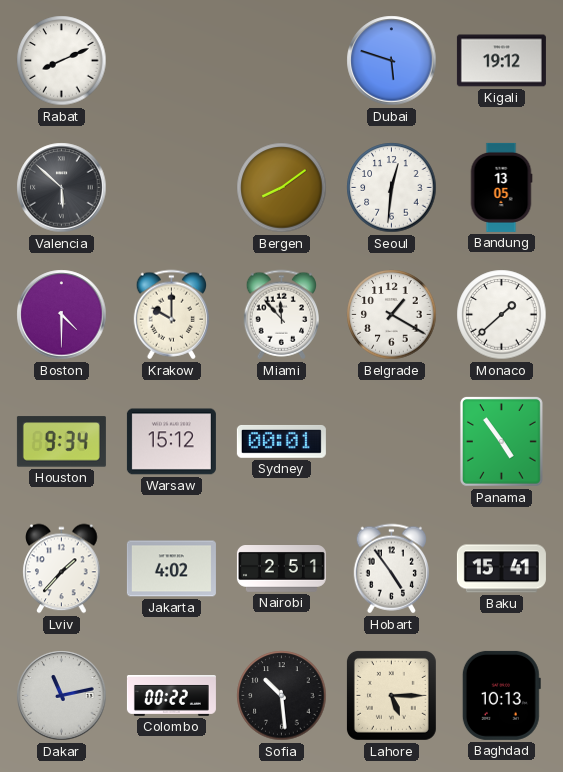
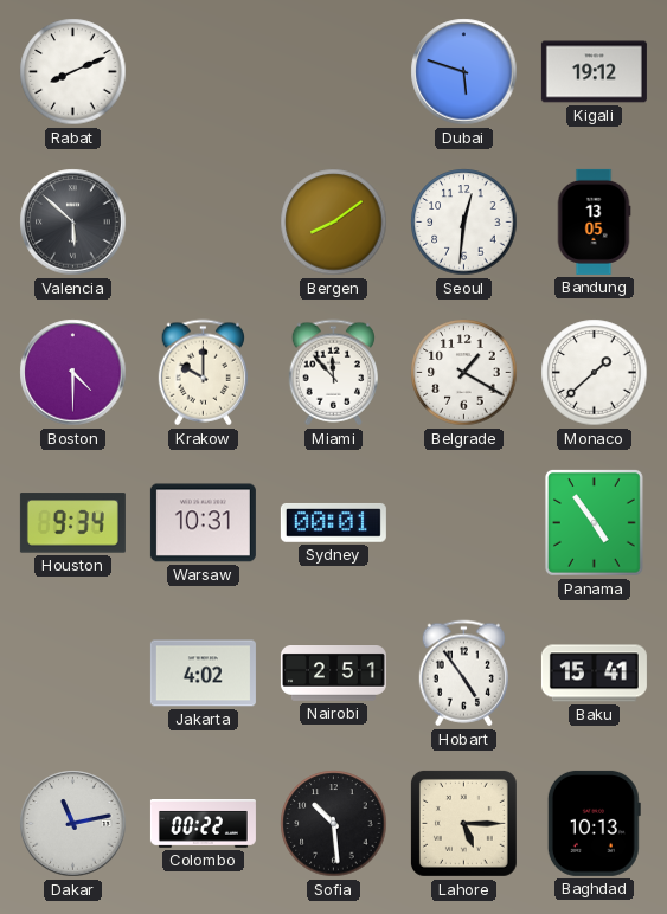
Warsaw: 15:12 -> 10:31 (203, 523)
Lviv: 1:37 -> none (62, 569)
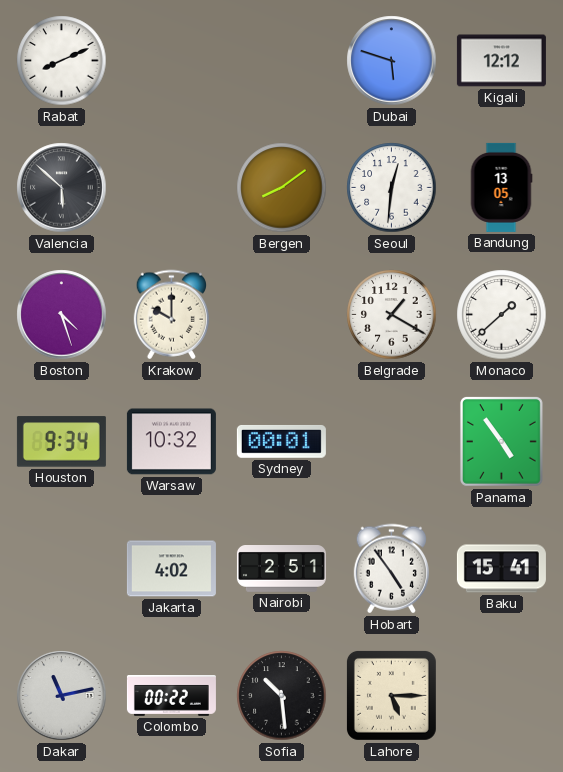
Kigali: 19:12 -> 12:12 (501, 61)
Boston: 4:30 -> 4:27 (62, 315)
Miami: 11:53 -> none (333, 373)
Warsaw: 10:31 -> 10:32 (171, 442)
Baghdad: 10:13 -> none (594, 823)
